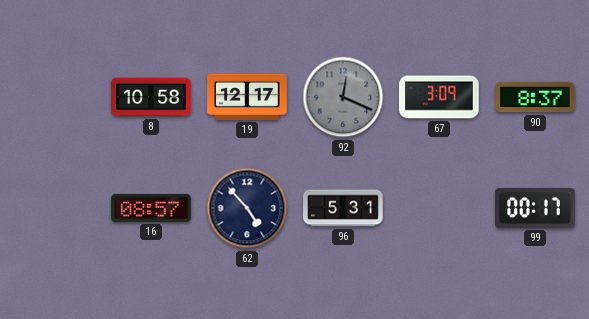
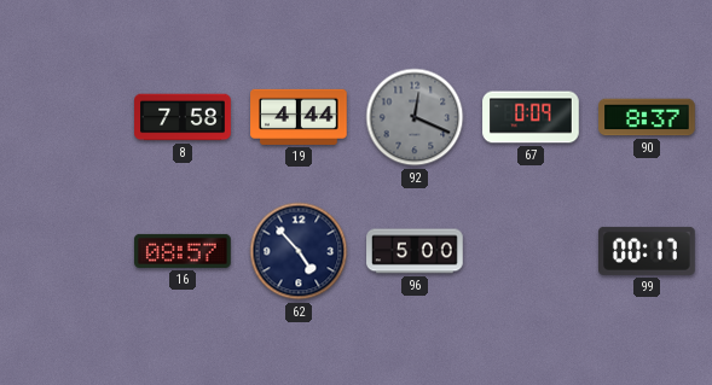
8: 10:58 -> 7:58 (183, 117)
19: 12:17 -> 4:44 (299, 117)
67: 3:09 -> 0:09 (531, 117)
96: 5:31 -> 5:00 (415, 251)
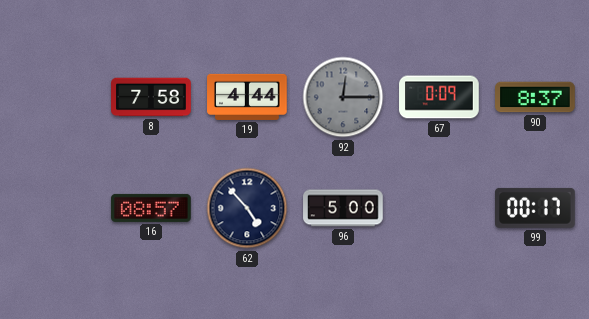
92: 12:19 -> 12:15 (343, 97)
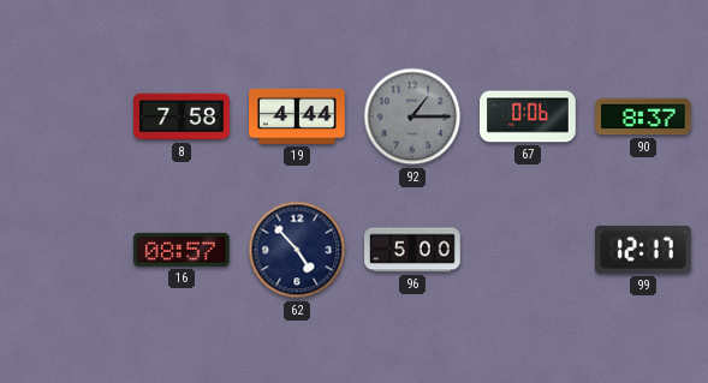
92: 12:15 -> 1:15 (412, 116)
67: 0:09 -> 0:06 (528, 116)
99: 00:17 -> 12:17 (644, 250)
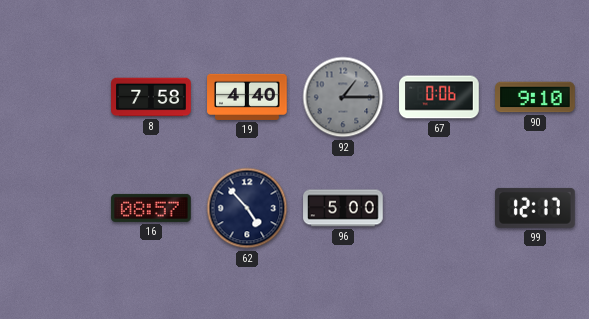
19: 4:44 -> 4:40 (247, 97)
90: 8:37 -> 9:10 (535, 97)
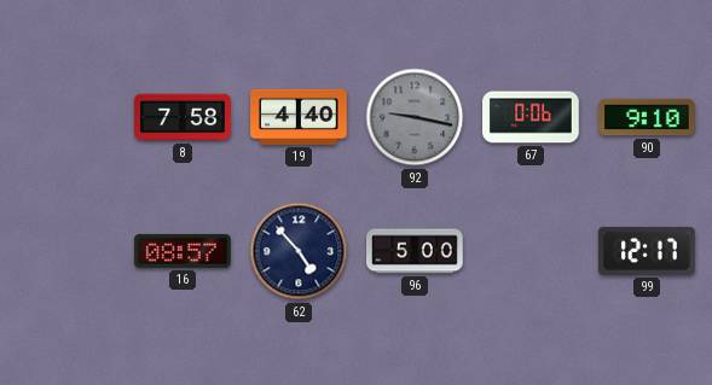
92: 1:15 -> 9:17 (415, 117)
